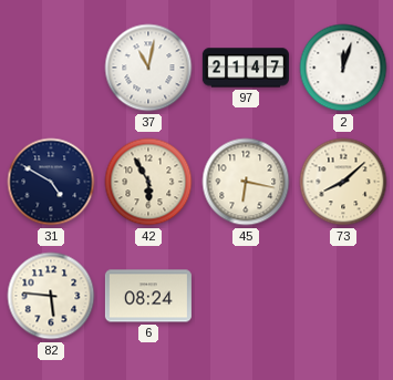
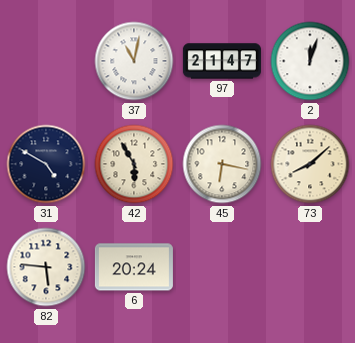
6: 08:24 -> 20:24 (134, 267)
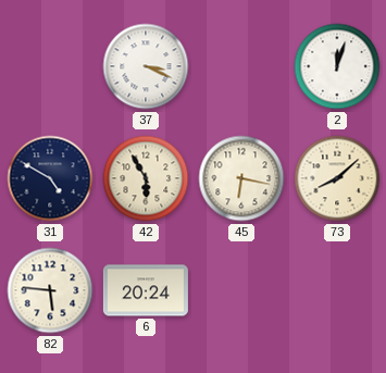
37: 11:02 -> 3:19 (146, 66)
97: 21:47 -> none (222, 61)
